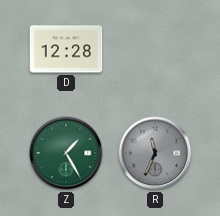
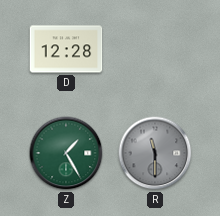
R: 11:34 -> 11:30 (155, 153)
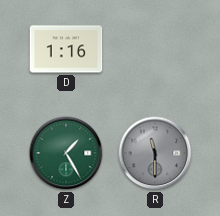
D: 12:28 -> 1:16 (66, 49)
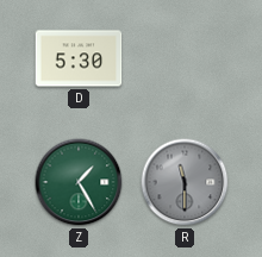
D: 1:16 -> 5:30 (79, 58)
